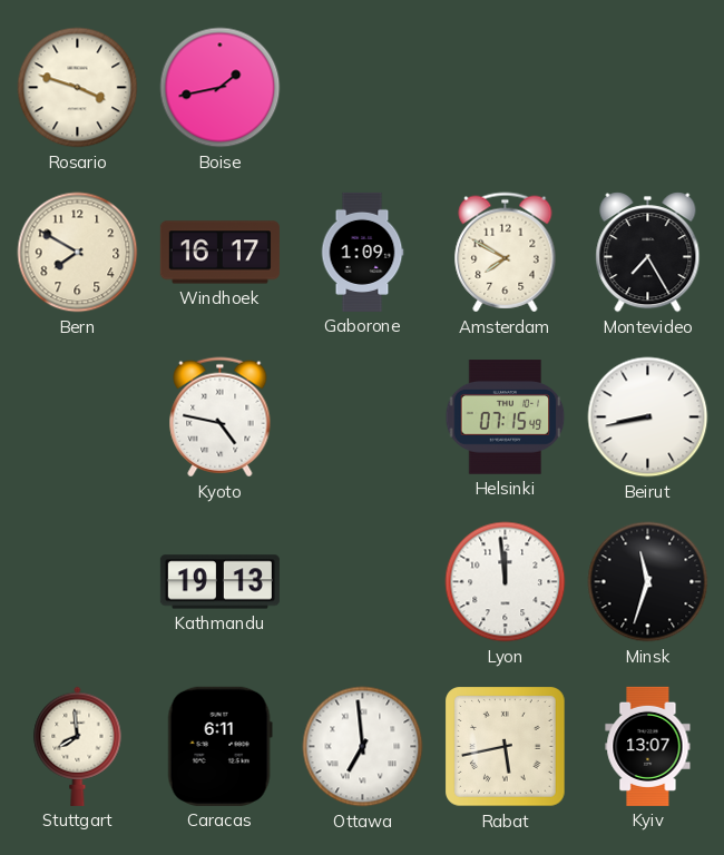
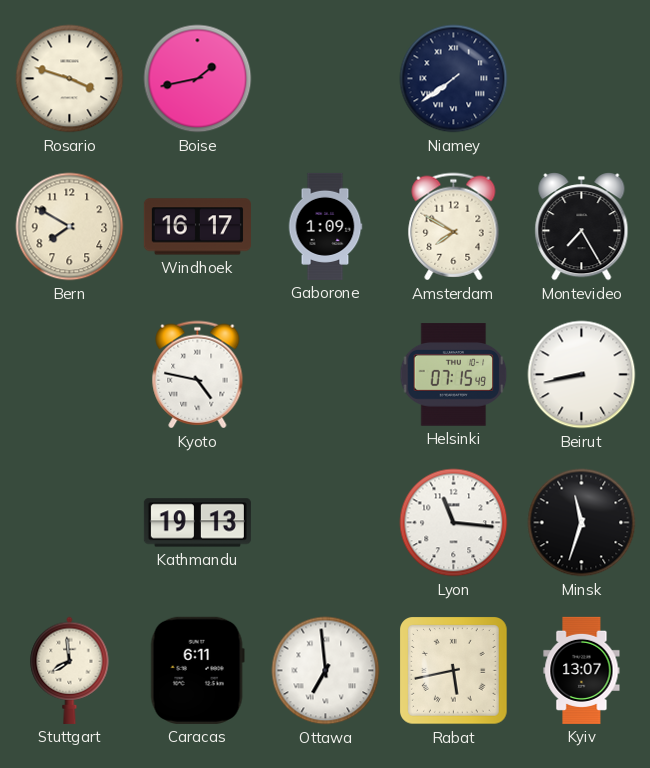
Niamey: none -> 7:39 (454, 79)
Lyon: 11:59 -> 11:16 (454, 523)
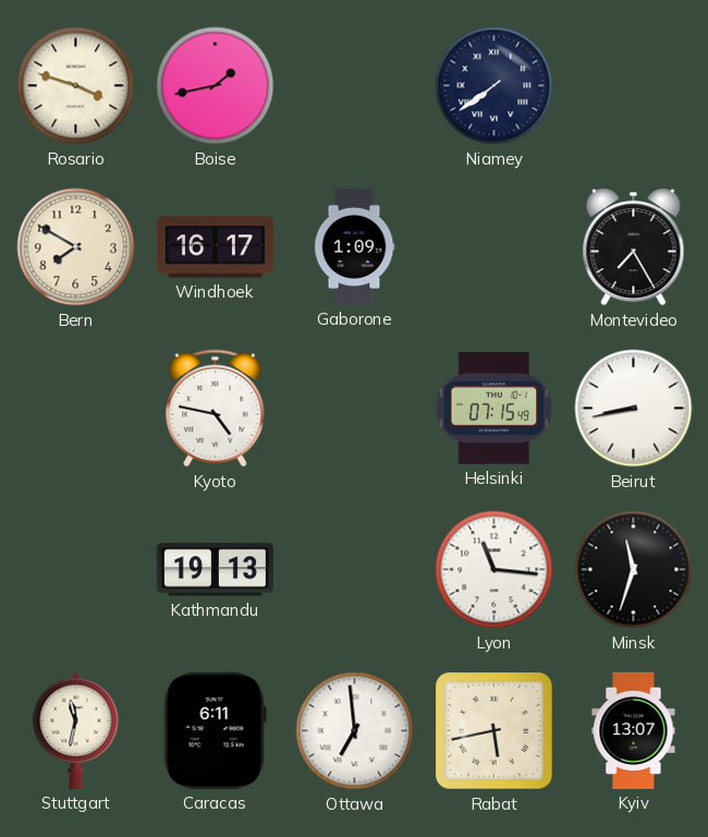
Amsterdam: 7:50 -> none (454, 227)
Stuttgart: 7:59 -> 11:32 (76, 730)
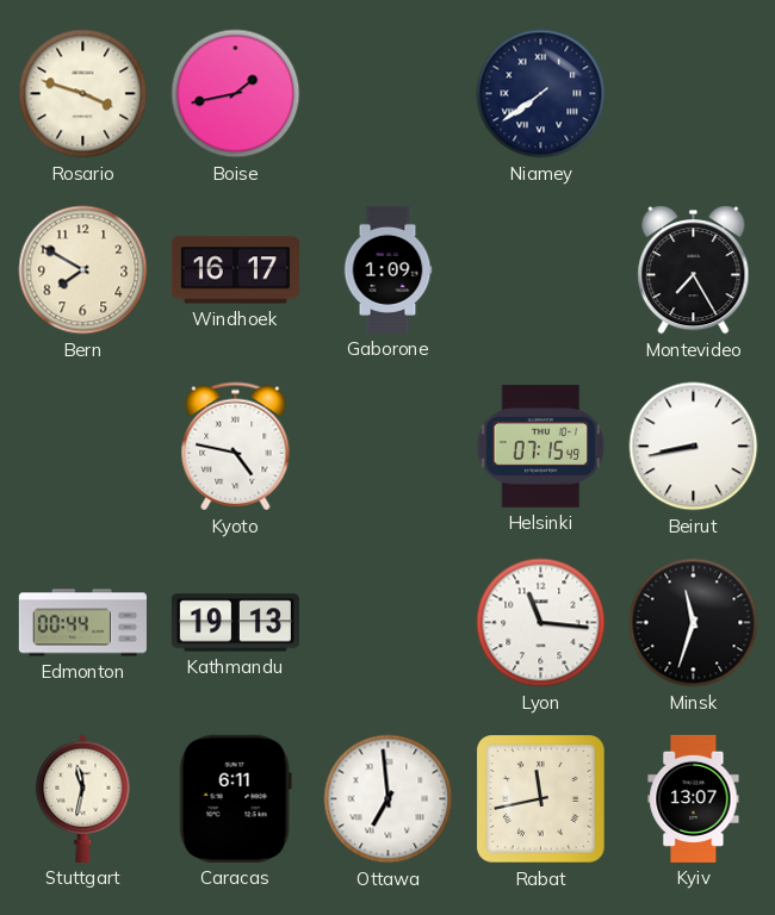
Edmonton: none -> 00:44 (82, 623)
Rabat: 5:43 -> 11:43 (541, 799)
